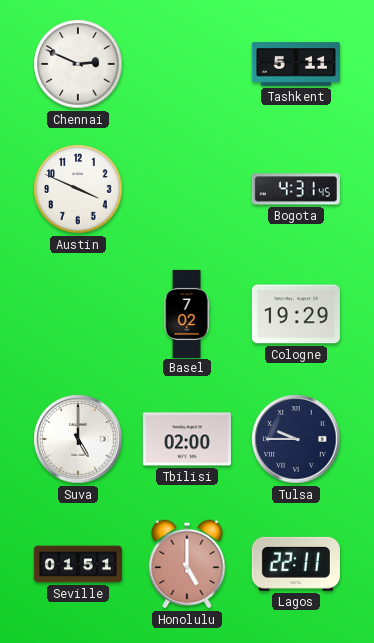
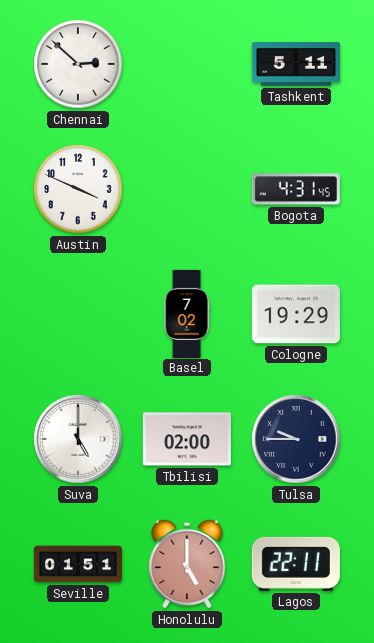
Chennai: 2:49 -> 2:52 (78, 64)
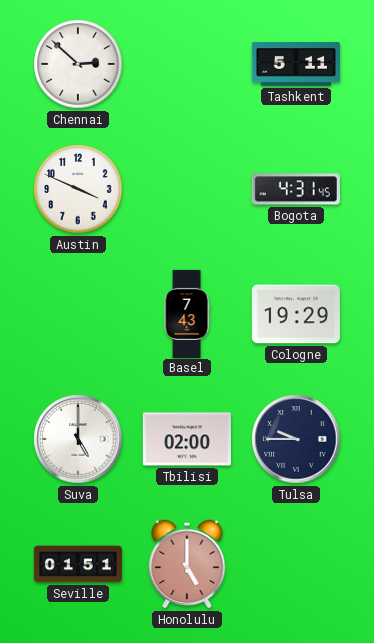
Basel: 7:02 -> 7:43 (187, 313)
Lagos: 22:11 -> none (296, 564)
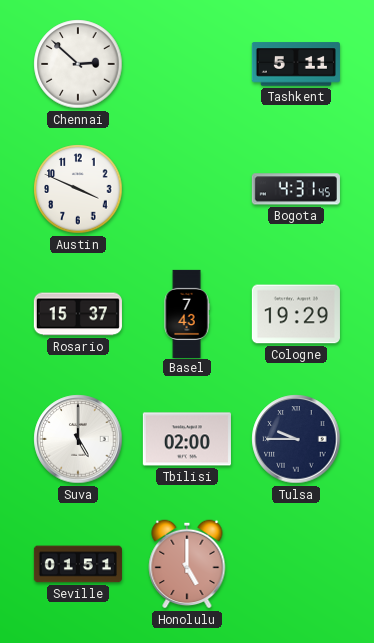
Rosario: none -> 15:37 (78, 314)
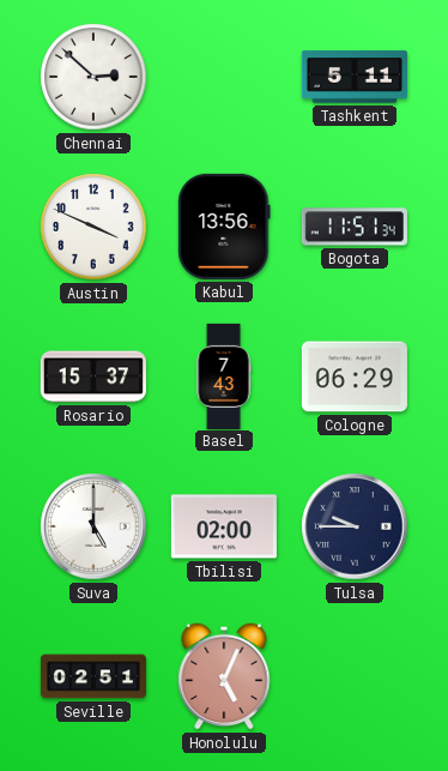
Kabul: none -> 13:56 (224, 227)
Bogota: 4:31 -> 11:51 (355, 227)
Cologne: 19:29 -> 06:29 (355, 377)
Seville: 01:51 -> 02:51 (93, 676)
Honolulu: 5:00 -> 5:04 (224, 676)
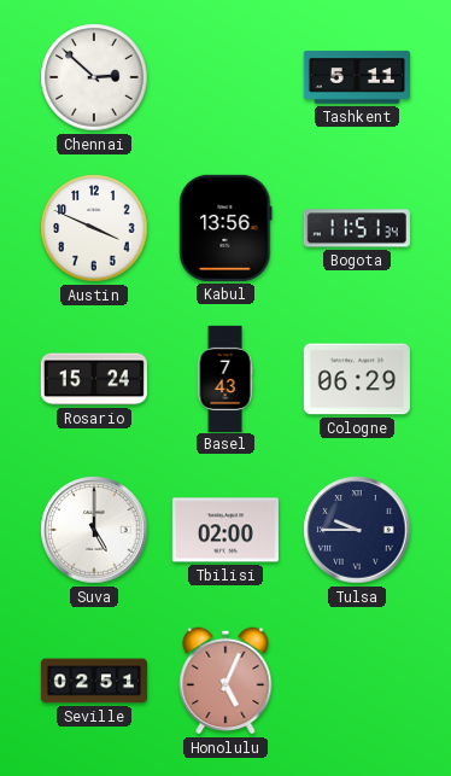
Rosario: 15:37 -> 15:24 (94, 379)
